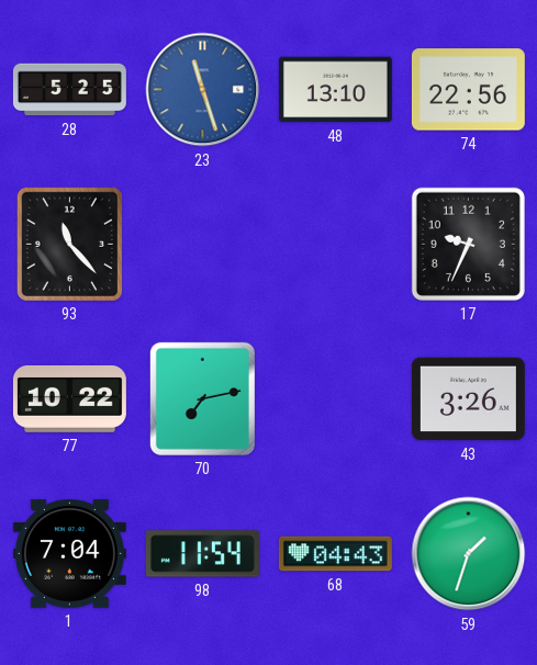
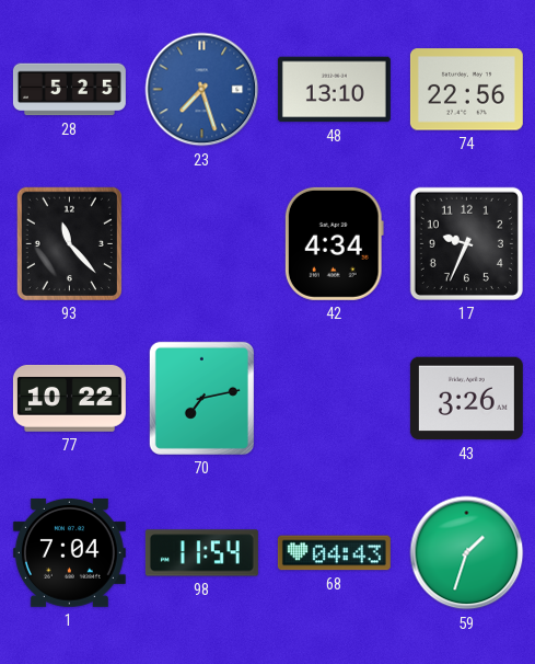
23: 11:27 -> 7:27 (202, 90)
42: none -> 4:34 (334, 243)
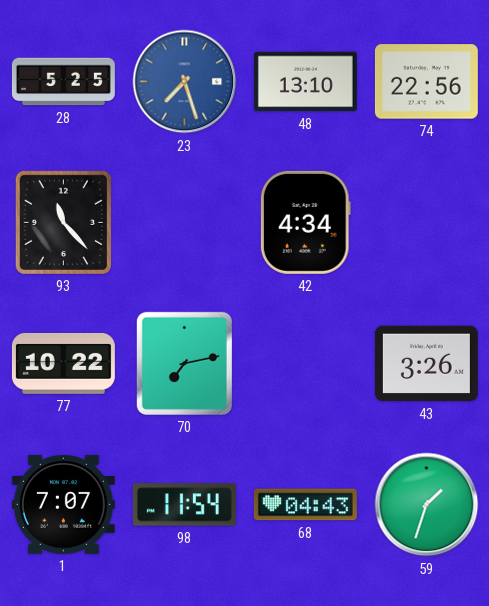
17: 9:34 -> none (466, 243)
1: 7:04 -> 7:07 (63, 504)
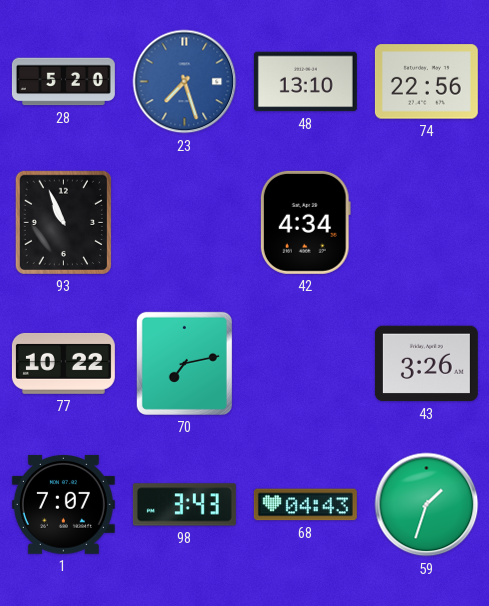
28: 5:25 -> 5:20 (63, 82)
93: 11:23 -> 10:56 (63, 222)
98: 11:54 -> 3:43 (184, 505)
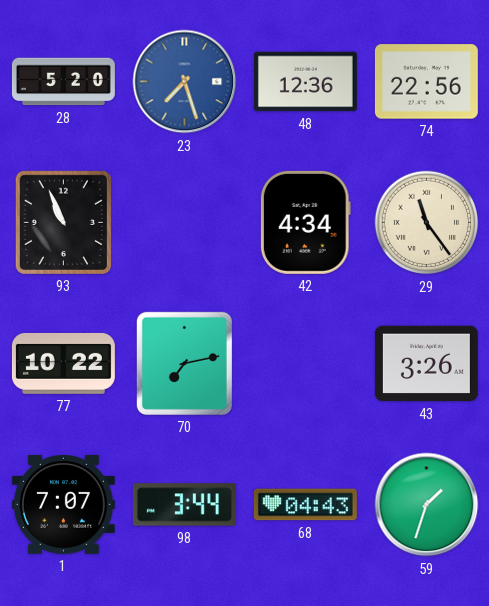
48: 13:10 -> 12:36 (305, 82)
29: none -> 11:24 (427, 223)
98: 3:43 -> 3:44 (184, 505)
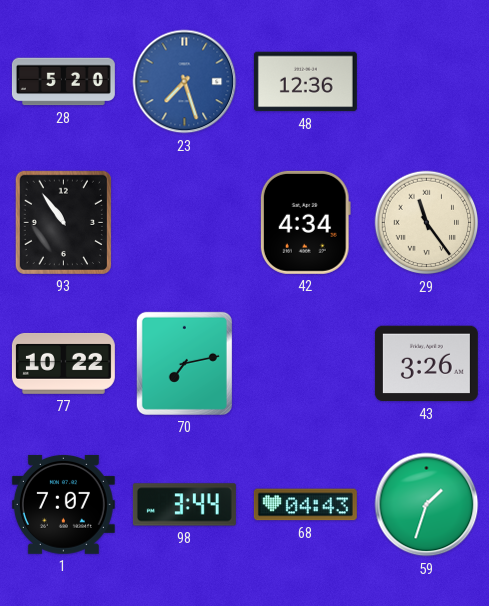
74: 22:56 -> none (426, 82)
93: 10:56 -> 10:54 (63, 222)
